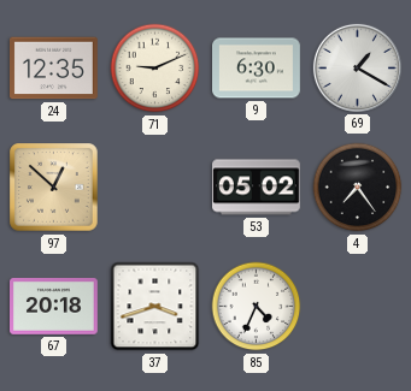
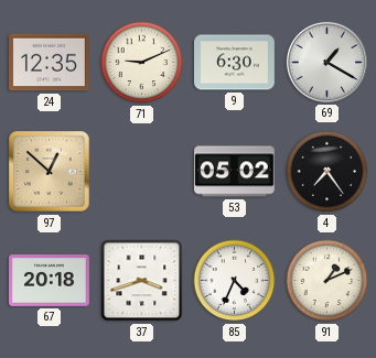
91: none -> 1:11 (327, 281)
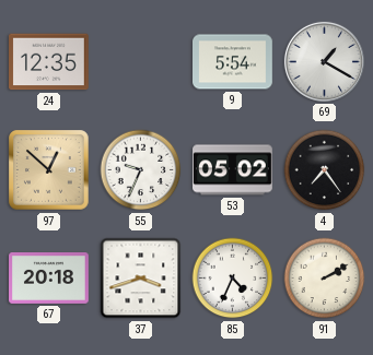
71: 9:11 -> none (142, 63)
9: 6:30 -> 5:54 (233, 62)
55: none -> 9:34 (141, 170)
91: 1:11 -> 2:10 (325, 279)
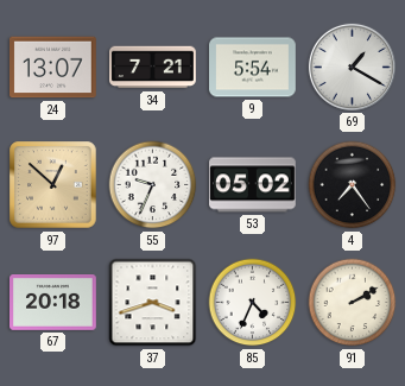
24: 12:35 -> 13:07 (53, 68)
34: none -> 7:21 (153, 68)
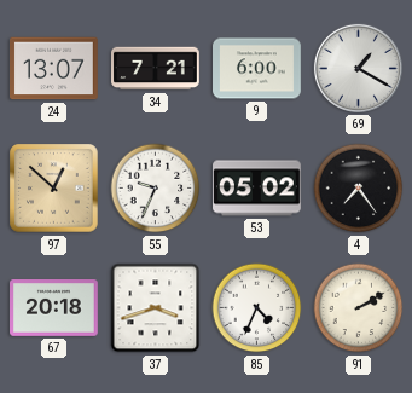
9: 5:54 -> 6:00 (257, 69)
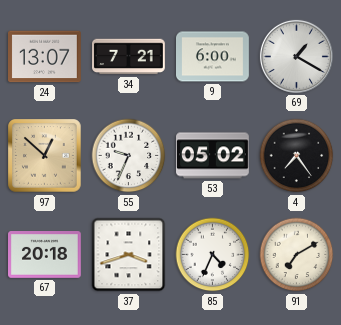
91: 2:10 -> 7:10 (297, 255)
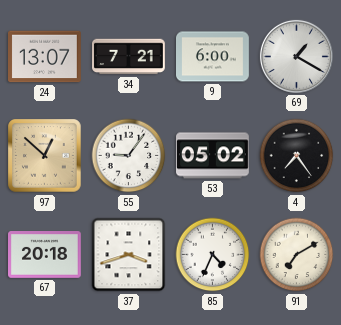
55: 9:34 -> 9:06 (129, 156)
